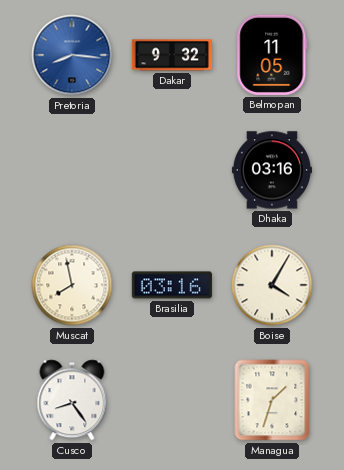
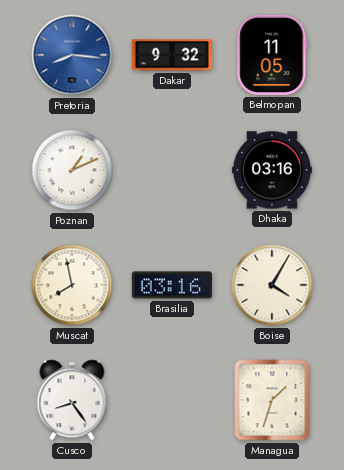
Poznan: none -> 1:11 (72, 170)
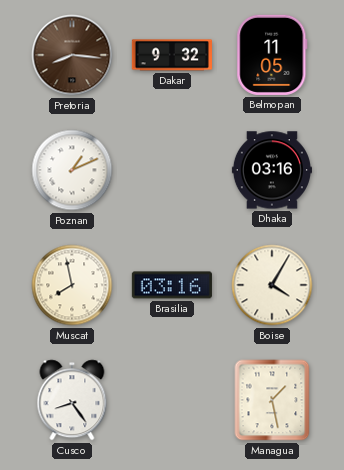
Pretoria dial: blue -> brown (72, 55)
Managua: 1:33 -> 1:28 (272, 400)
